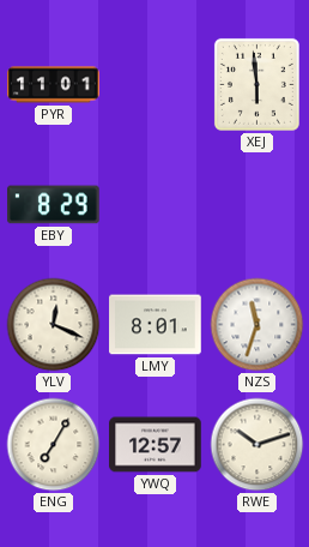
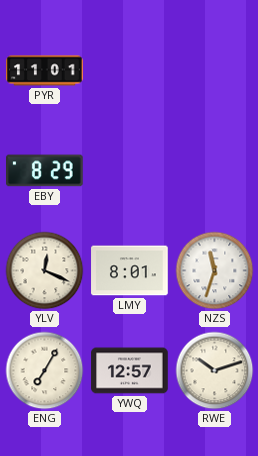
XEJ: 5:59 -> none (256, 84)
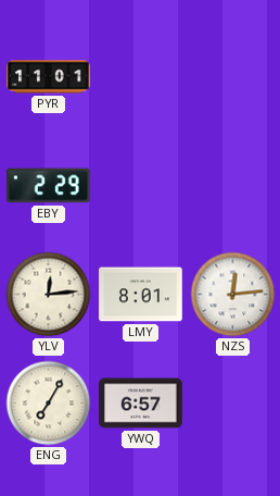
EBY: 8:29 -> 2:29 (49, 186)
YLV: 12:19 -> 12:14 (49, 295)
NZS: 11:33 -> 12:14 (233, 295)
YWQ: 12:57 -> 6:57 (141, 404)
RWE: 10:12 -> none (215, 371)
